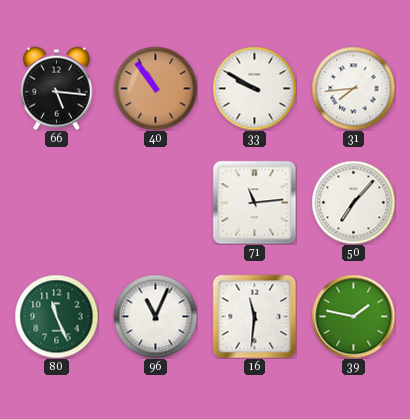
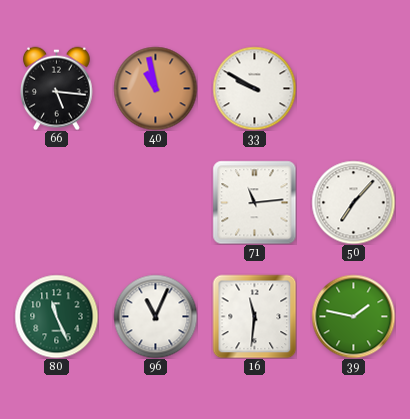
40: 10:54 -> 10:58 (155, 88)
31: 7:44 -> none (353, 88)
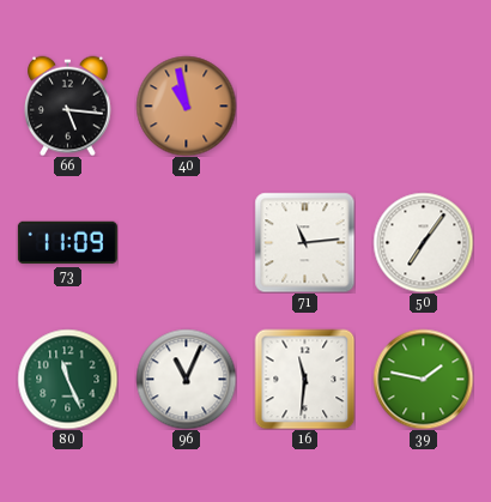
33: 9:50 -> none (254, 88)
73: none -> 11:09 (67, 243)
50: 7:07 -> 7:06 (423, 242)
